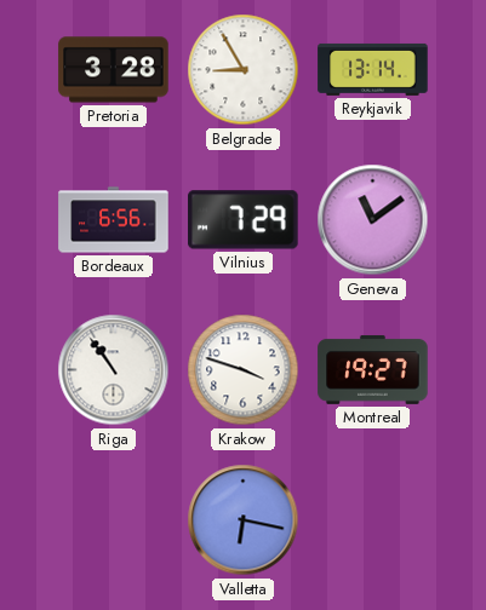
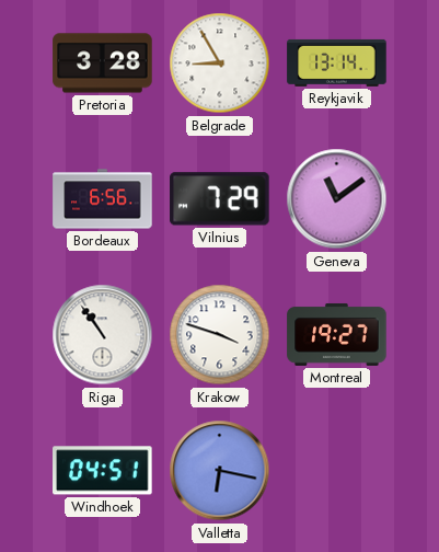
Windhoek: none -> 04:51 (103, 471)
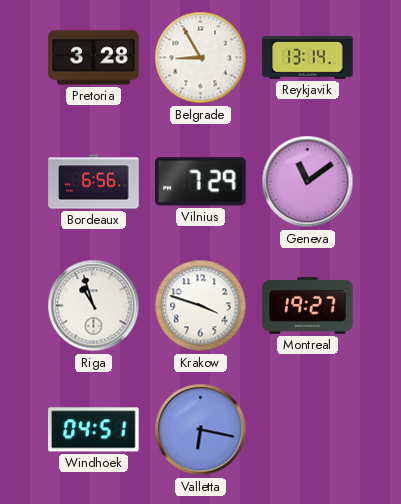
Riga: 10:54 -> 10:57 (94, 306)
